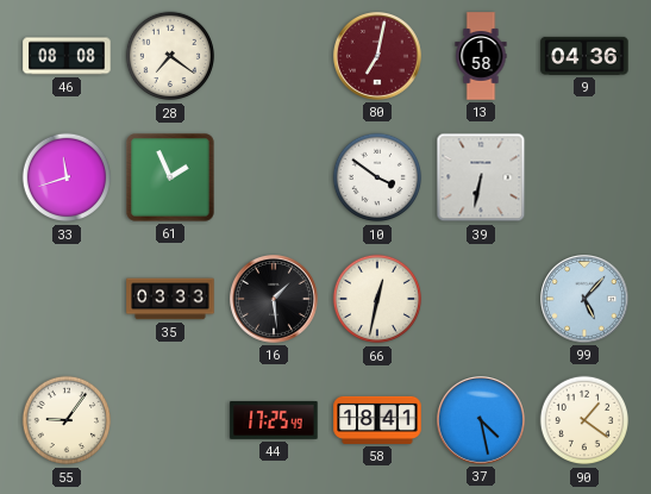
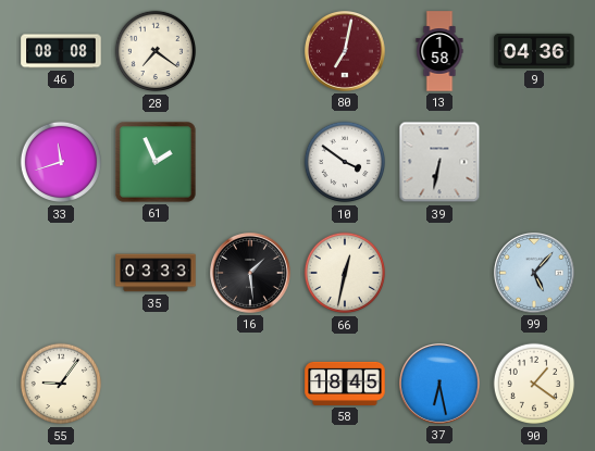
44: 17:25 -> none (274, 421)
58: 18:41 -> 18:45 (345, 384)
37: 4:28 -> 6:28 (441, 385)
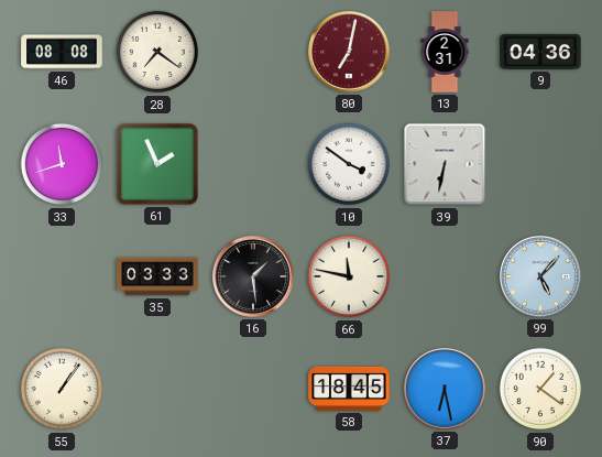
13: 1:58 -> 2:31 (445, 52)
66: 12:32 -> 11:47 (349, 276)
55: 9:06 -> 1:06 (62, 389)
